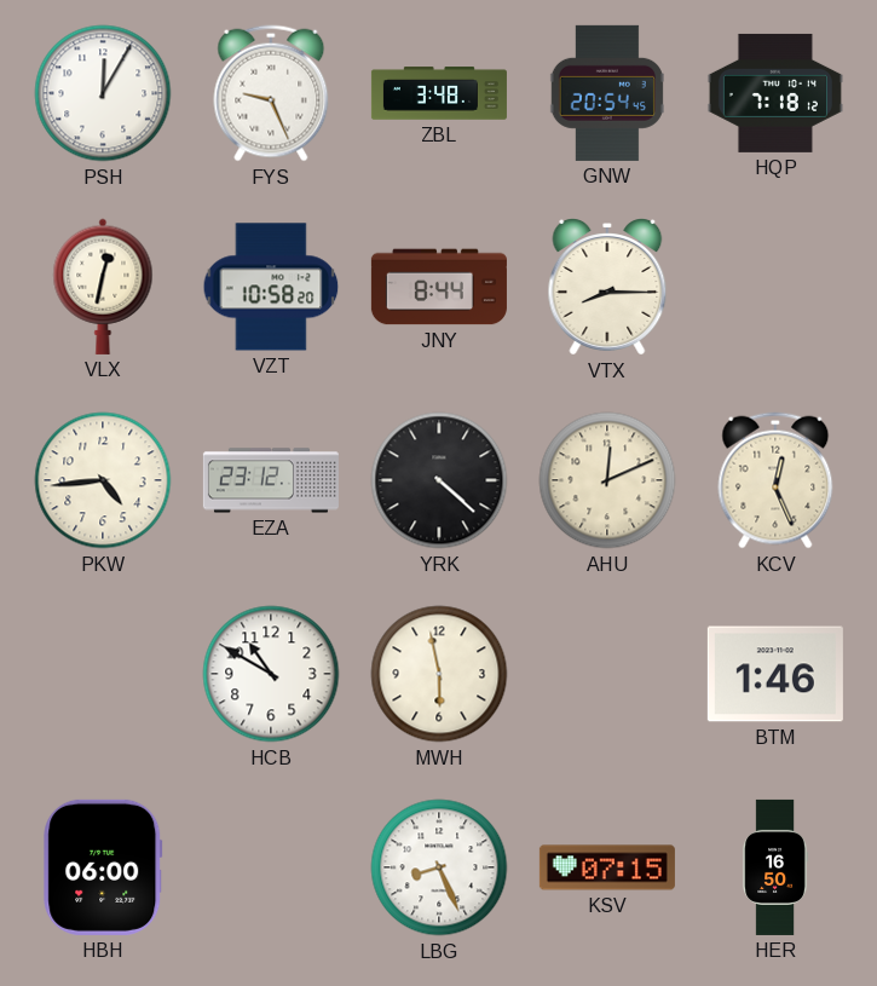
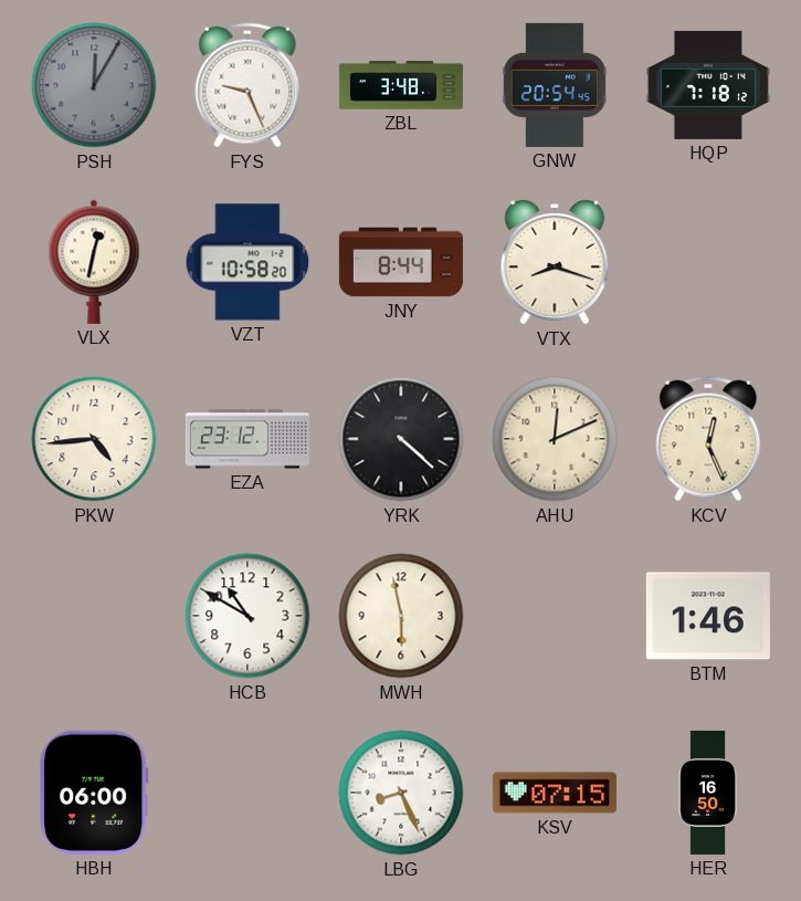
PSH dial: white -> grey (94, 85)
VTX: 8:15 -> 8:18 (555, 263)
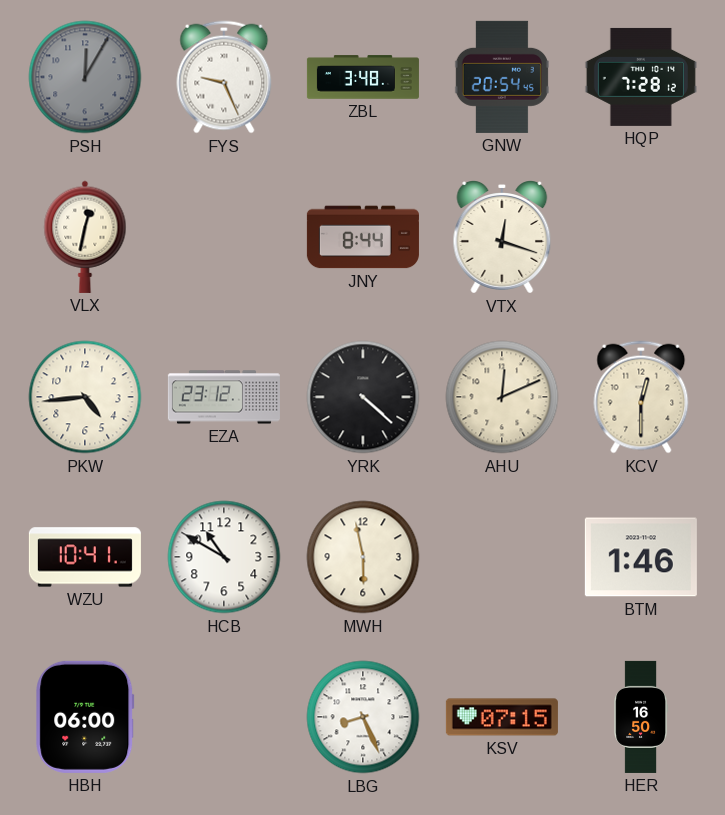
HQP: 7:18 -> 7:28 (641, 77)
VZT: 10:58 -> none (247, 262)
VTX: 8:18 -> 12:18 (502, 238)
KCV: 12:26 -> 12:30 (641, 397)
WZU: none -> 10:41 (85, 557)
